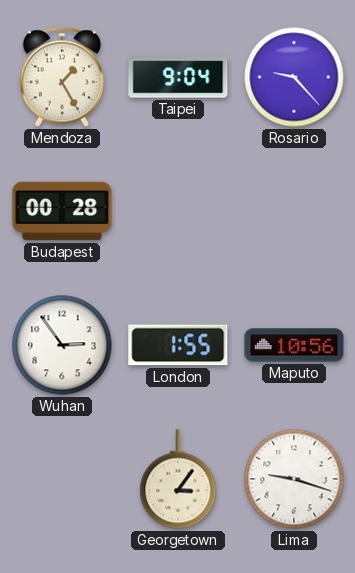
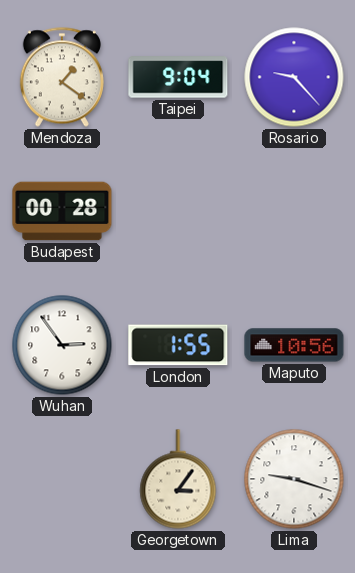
Mendoza: 1:25 -> 1:21 (62, 77)
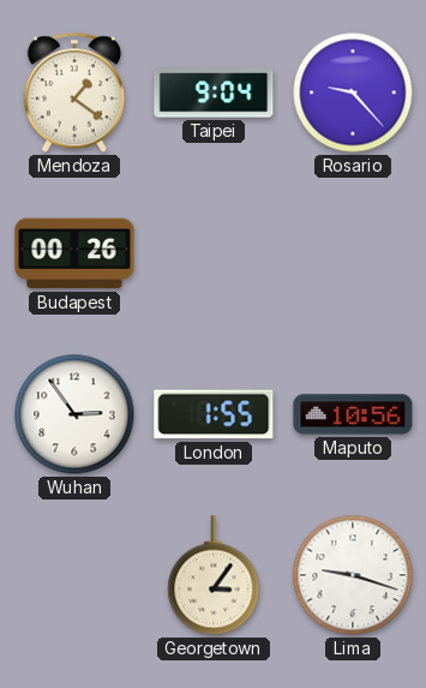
Budapest: 00:28 -> 00:26 (74, 253)
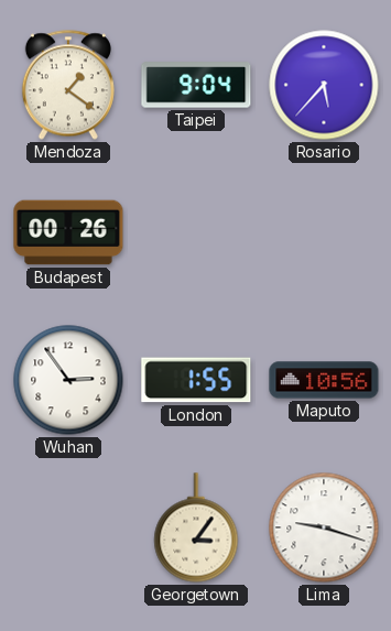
Rosario: 9:23 -> 5:37 (324, 85)
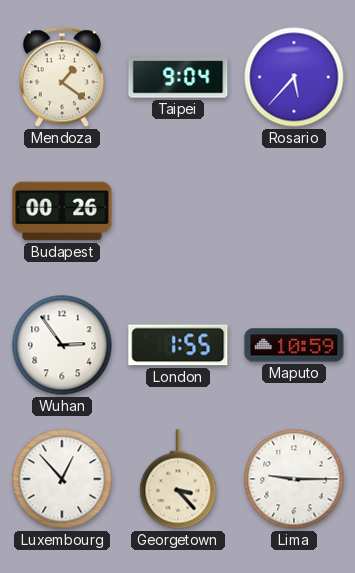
Maputo: 10:56 -> 10:59 (294, 345)
Luxembourg: none -> 12:53 (62, 479)
Georgetown: 3:06 -> 3:23 (178, 479)
Lima: 9:18 -> 9:15 (294, 479)
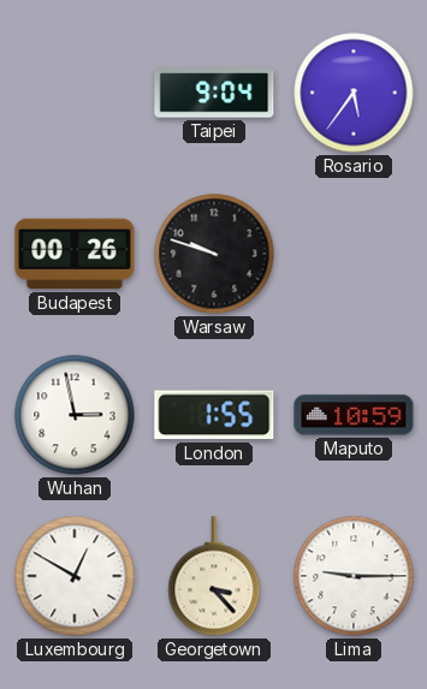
Mendoza: 1:21 -> none (62, 77)
Rosario: 5:37 -> 5:36 (354, 93)
Warsaw: none -> 9:48 (214, 254)
Wuhan: 2:54 -> 2:58 (75, 415)
Luxembourg: 12:53 -> 12:50 (75, 576)
